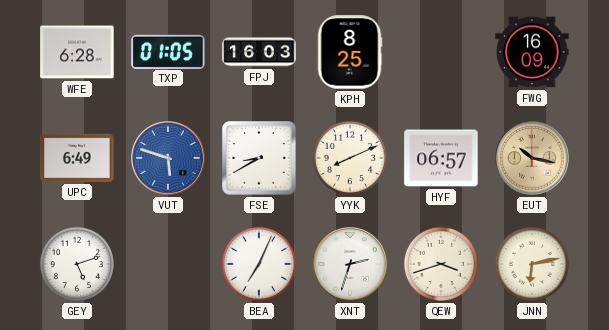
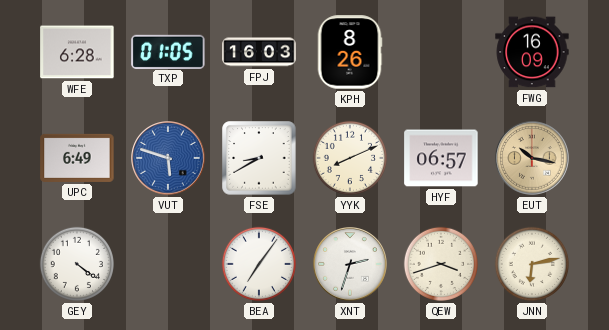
KPH: 8:25 -> 8:26 (350, 52)
GEY: 5:12 -> 4:21 (77, 264)
BEA: 7:04 -> 7:06 (259, 264)
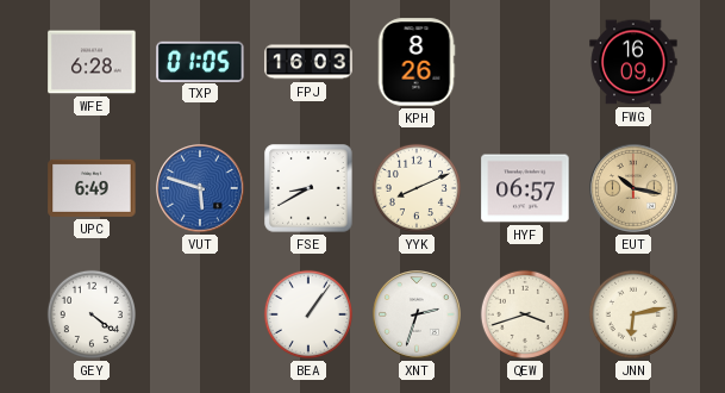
BEA: 7:06 -> 1:06 (308, 314)
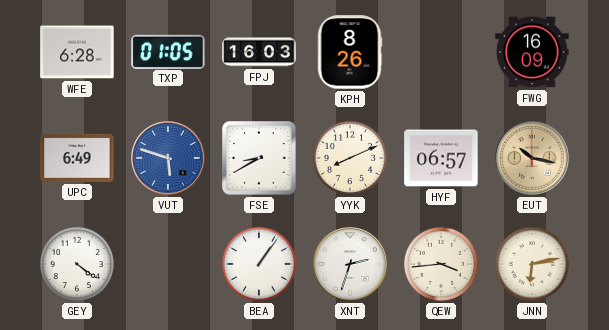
QEW: 3:42 -> 3:44 (441, 264)
